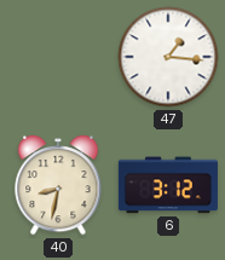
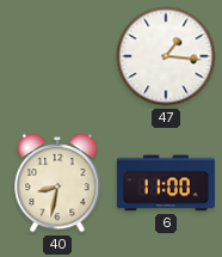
6: 3:12 -> 11:00 (166, 183)
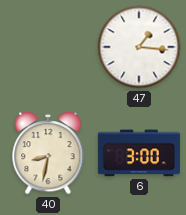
6: 11:00 -> 3:00 (139, 153)
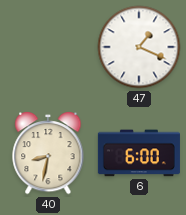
47: 1:16 -> 1:19 (139, 47)
6: 3:00 -> 6:00 (139, 153)
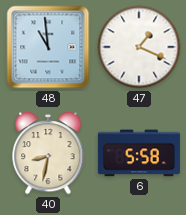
48: none -> 10:59 (48, 47)
6: 6:00 -> 5:58 (139, 153)
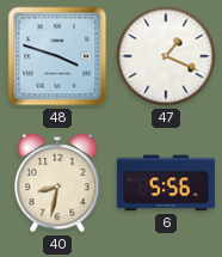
48: 10:59 -> 3:48 (57, 56)
6: 5:58 -> 5:56 (166, 183)
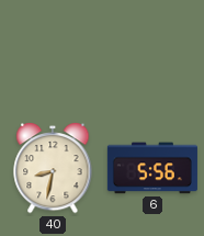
48: 3:48 -> none (57, 56)
47: 1:19 -> none (166, 56)
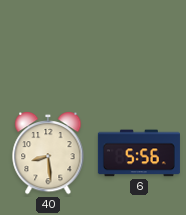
40: 8:32 -> 8:29 (48, 153)
